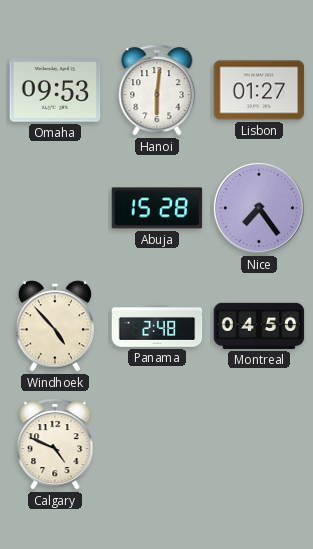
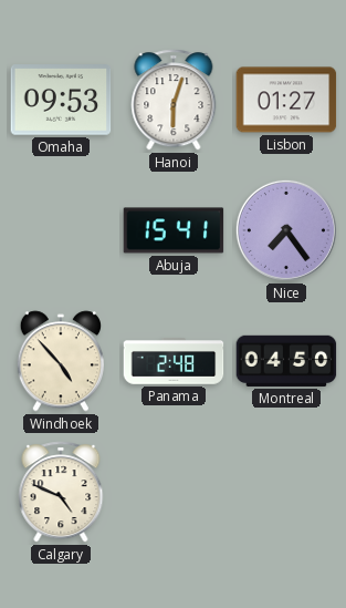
Hanoi: 6:01 -> 6:03 (174, 100)
Abuja: 15:28 -> 15:41 (174, 230)
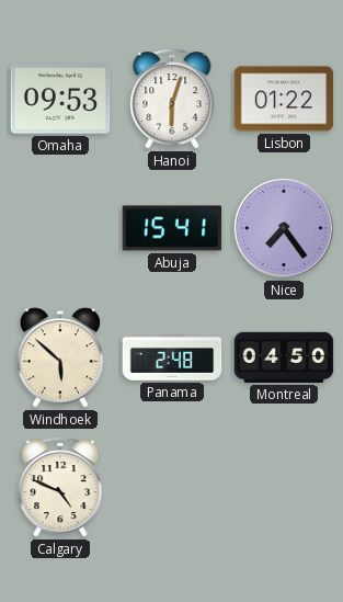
Lisbon: 01:27 -> 01:22 (284, 99)
Windhoek: 4:53 -> 5:52 (59, 357)
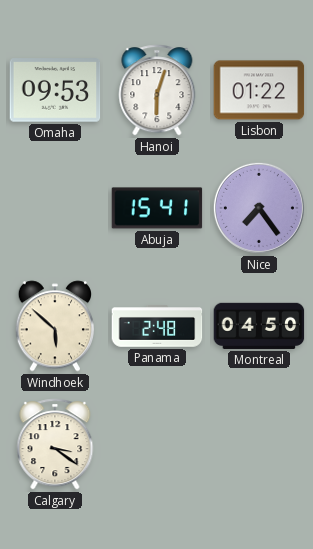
Calgary: 4:49 -> 3:21 (55, 444)
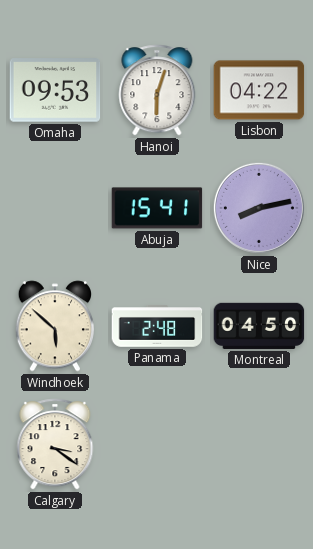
Lisbon: 01:22 -> 04:22 (259, 90)
Nice: 7:24 -> 8:13 (259, 208)
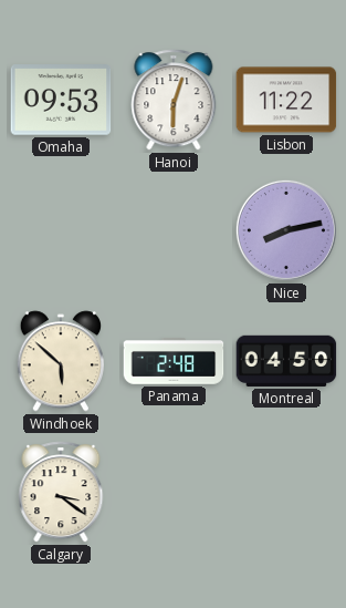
Lisbon: 04:22 -> 11:22 (286, 100)
Abuja: 15:41 -> none (157, 208)
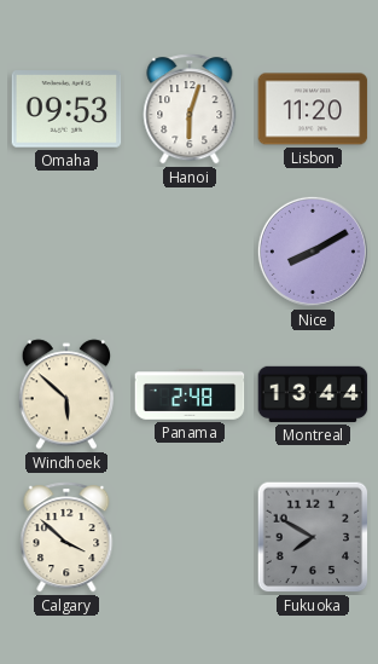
Lisbon: 11:22 -> 11:20 (313, 109)
Nice: 8:13 -> 8:10 (313, 252)
Montreal: 04:50 -> 13:44 (313, 394)
Calgary: 3:21 -> 3:52 (66, 537)
Fukuoka: none -> 7:50 (313, 537)
